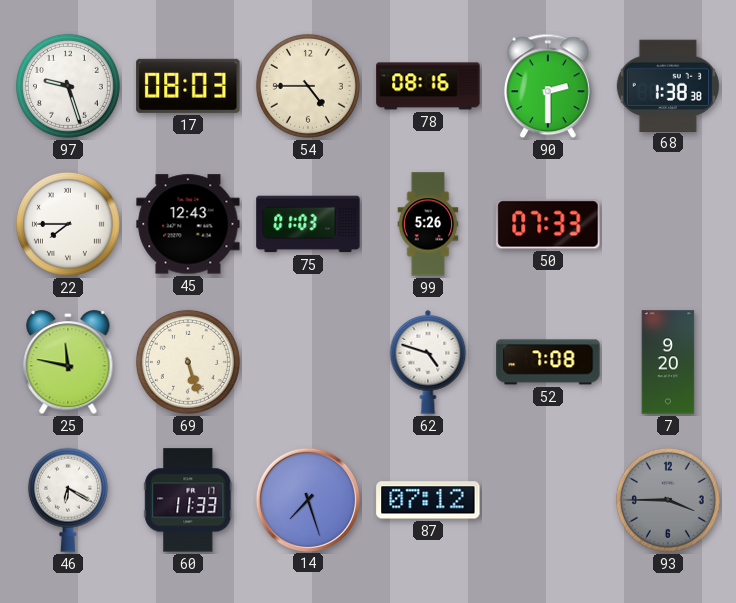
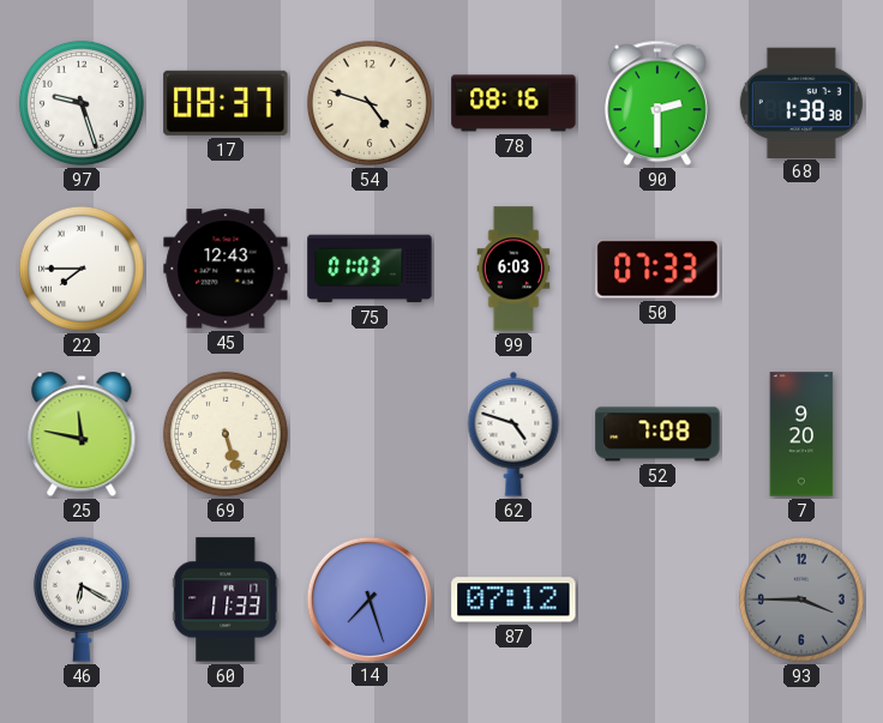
17: 08:03 -> 08:37 (226, 103)
54: 4:45 -> 4:48 (370, 103)
99: 5:26 -> 6:03 (513, 269)
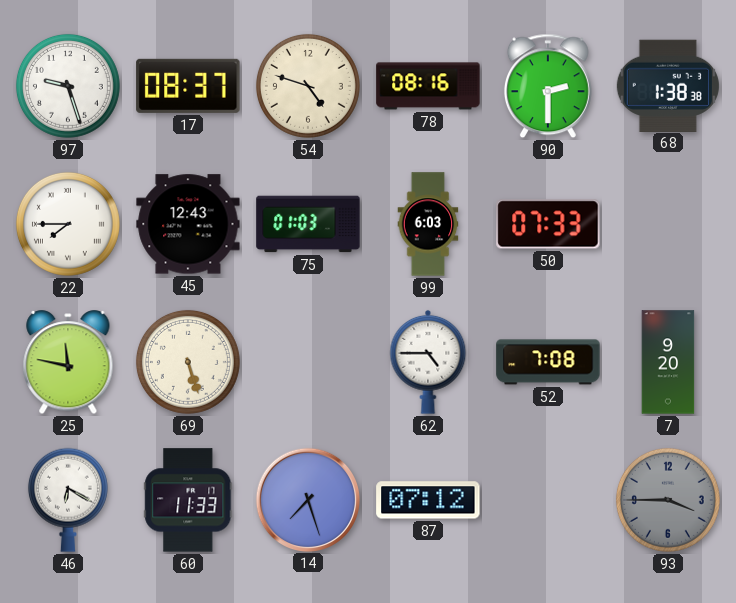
62: 4:48 -> 4:45 (428, 362)
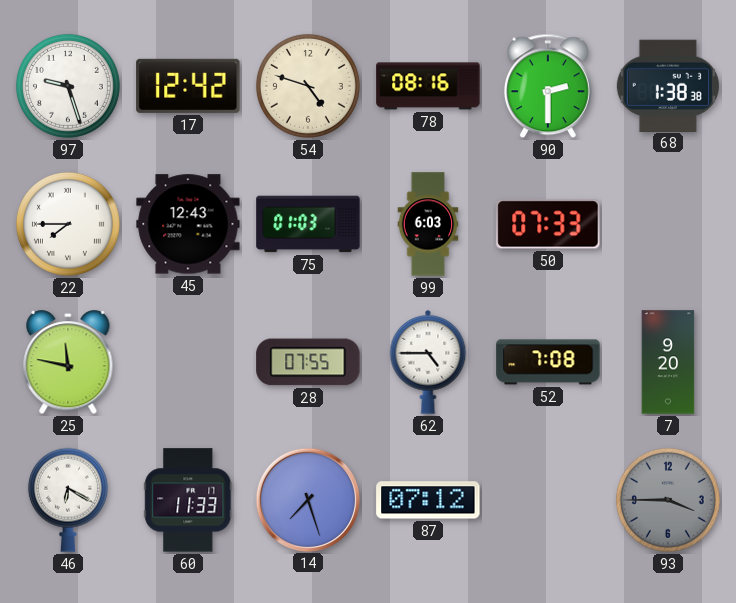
17: 08:37 -> 12:42 (188, 86)
69: 5:27 -> none (188, 362)
28: none -> 07:55 (308, 362)
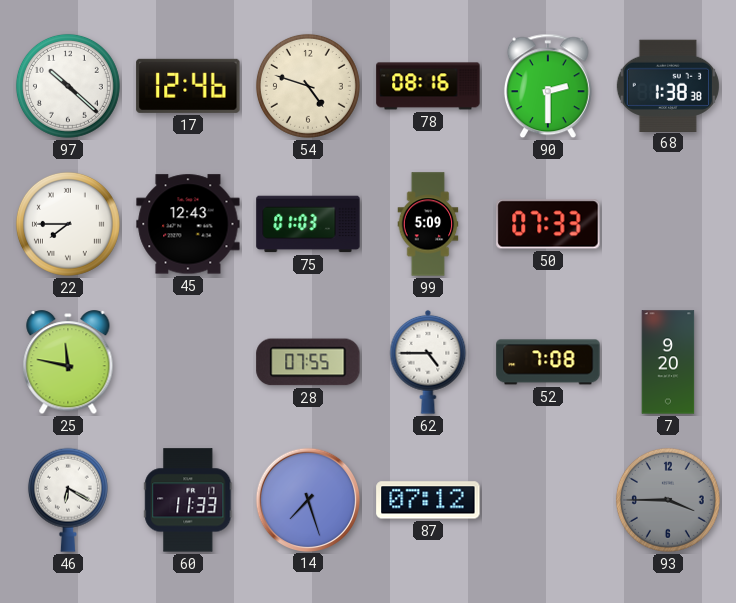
97: 9:27 -> 10:22 (68, 86)
17: 12:42 -> 12:46 (188, 86)
99: 6:03 -> 5:09 (428, 224)
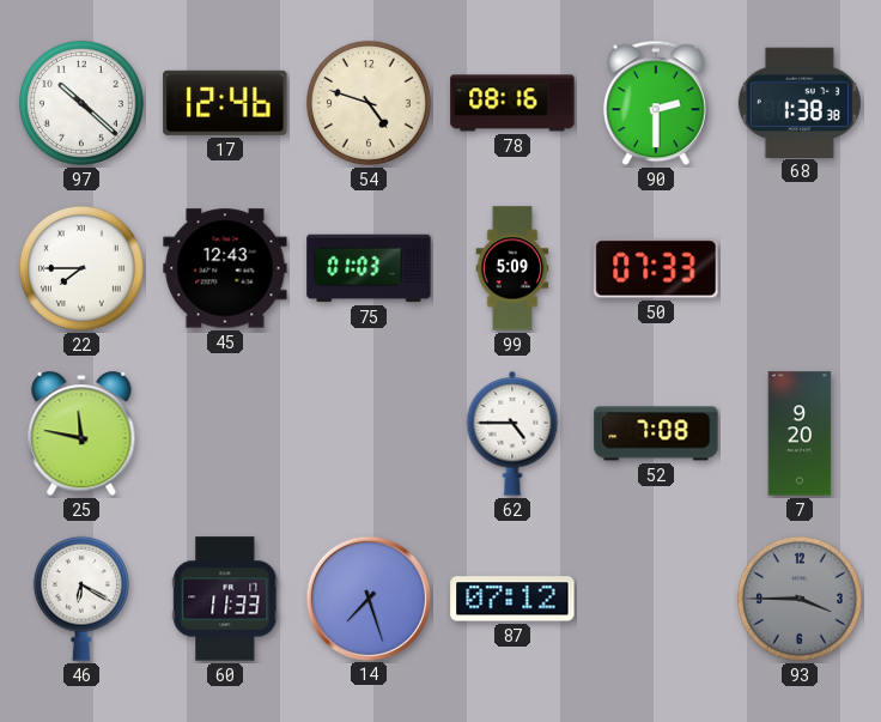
28: 07:55 -> none (308, 362)
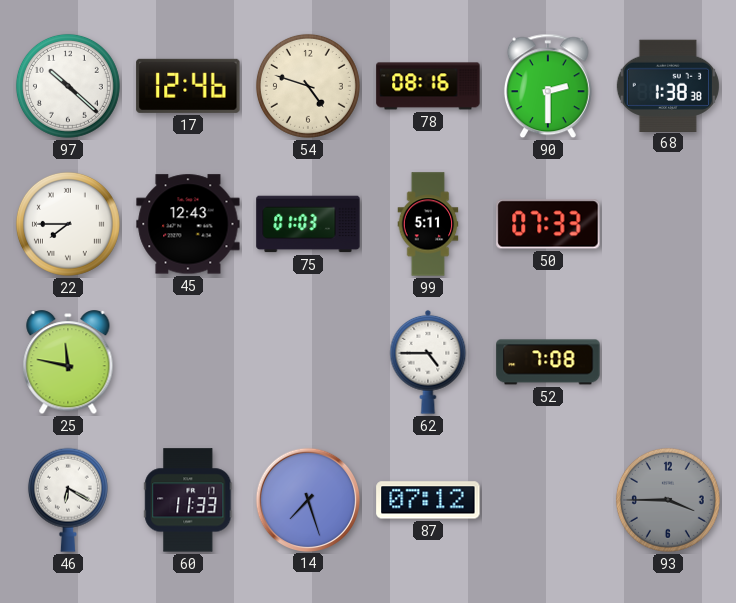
99: 5:09 -> 5:11 (428, 224)
7: 9:20 -> none (800, 433)
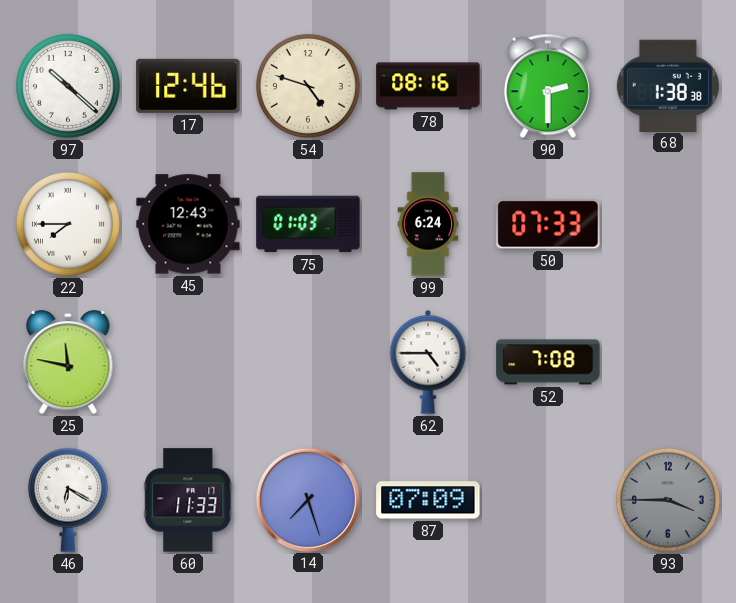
99: 5:11 -> 6:24 (428, 224)
87: 07:12 -> 07:09 (428, 500)
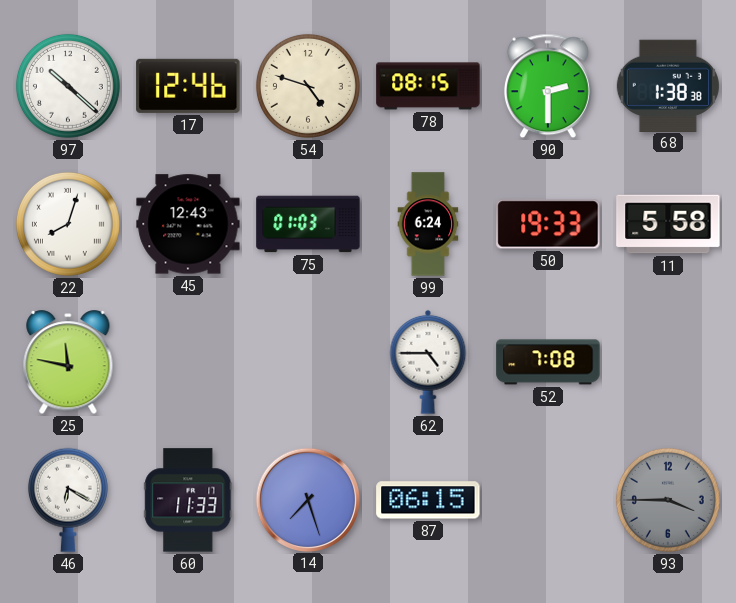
78: 08:16 -> 08:15 (428, 86)
22: 7:45 -> 8:03 (68, 224)
50: 07:33 -> 19:33 (548, 224)
11: none -> 5:58 (668, 224)
87: 07:09 -> 06:15 (428, 500)
